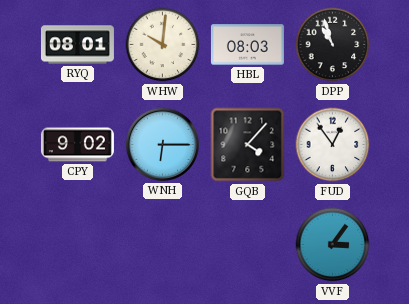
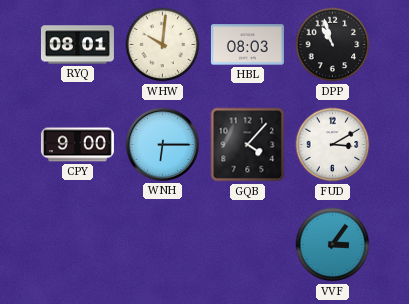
CPY: 9:02 -> 9:00 (77, 145)
FUD: 12:54 -> 3:10 (333, 145)
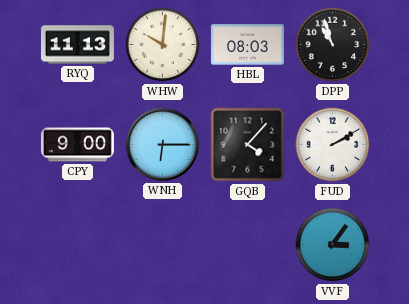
RYQ: 08:01 -> 11:13 (77, 45)
FUD: 3:10 -> 2:10 (333, 145)
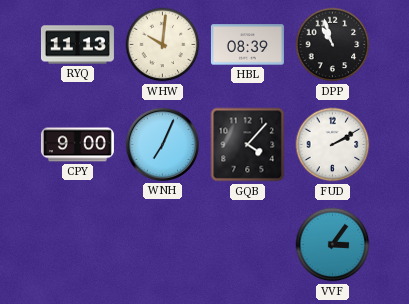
HBL: 08:03 -> 08:39 (247, 45)
WNH: 6:15 -> 7:04 (162, 144)
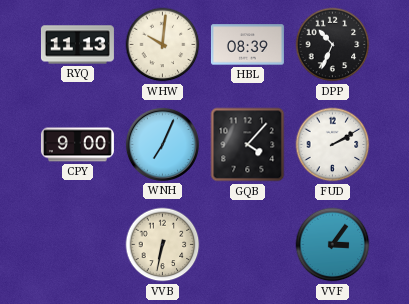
DPP: 10:57 -> 10:34 (333, 45)
VVB: none -> 6:32 (163, 245)
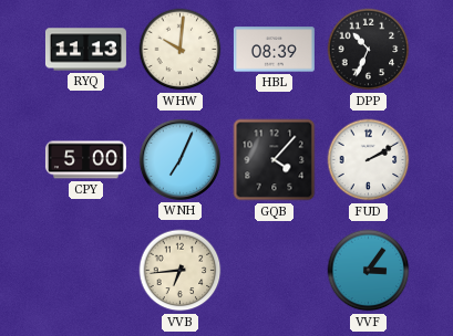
CPY: 9:00 -> 5:00 (85, 160)
VVB: 6:32 -> 6:44 (181, 271)
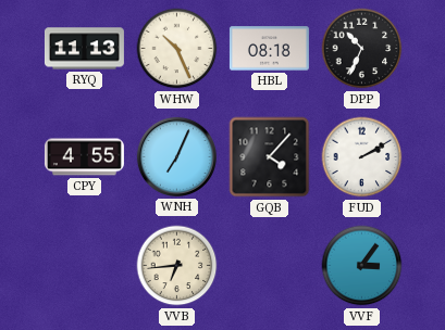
WHW: 10:01 -> 10:26 (177, 49)
HBL: 08:39 -> 08:18 (269, 49)
CPY: 5:00 -> 4:55 (84, 157)
